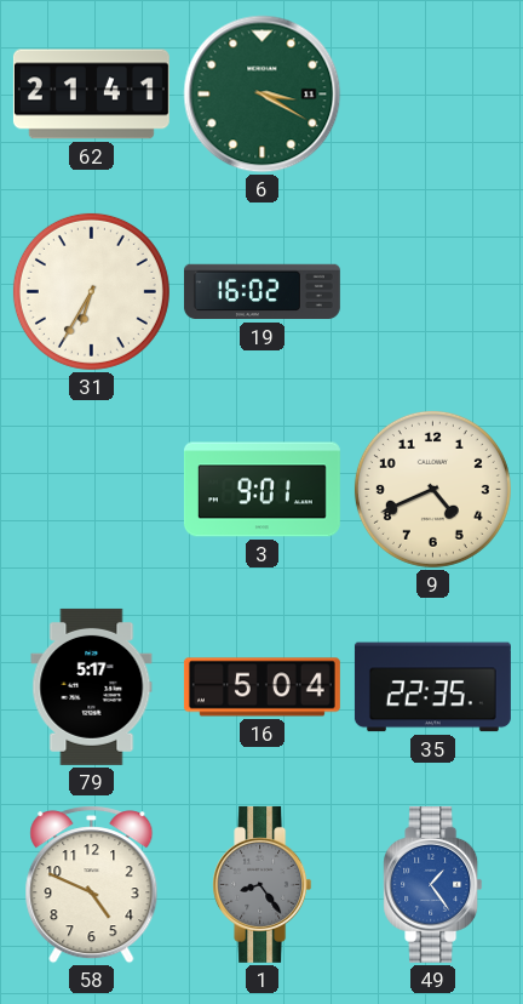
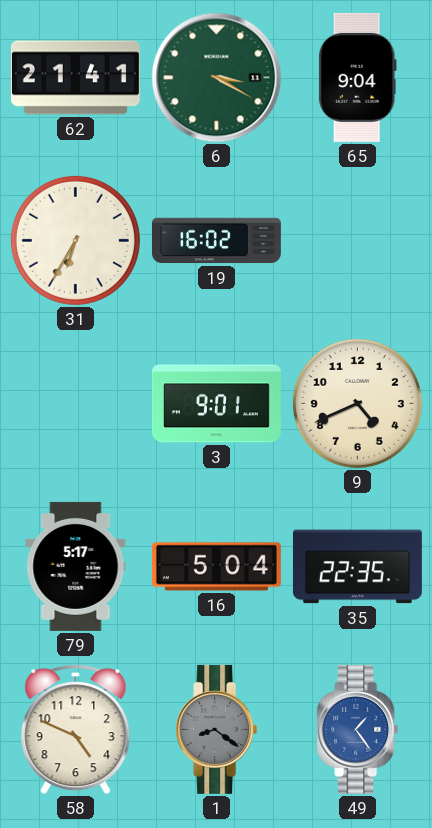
65: none -> 9:04 (357, 77)
1: 8:24 -> 8:21 (217, 729)
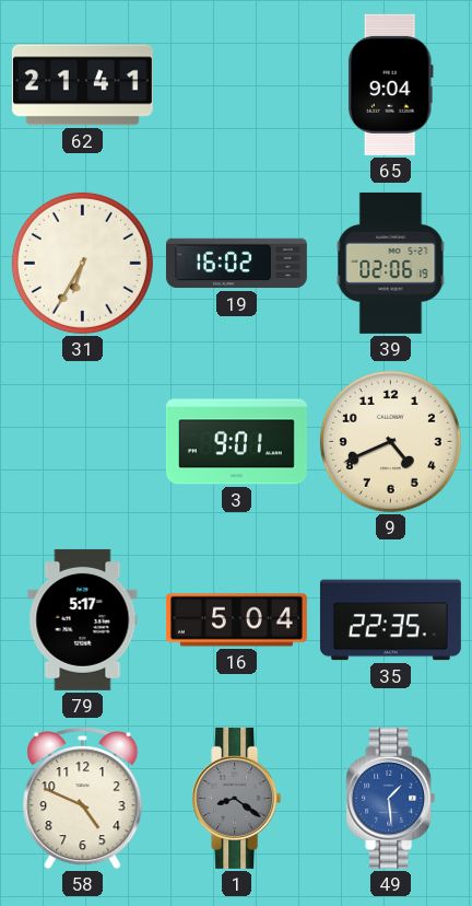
6: 3:20 -> none (217, 78)
39: none -> 02:06 (391, 263)
49: 1:24 -> 1:29 (391, 798)
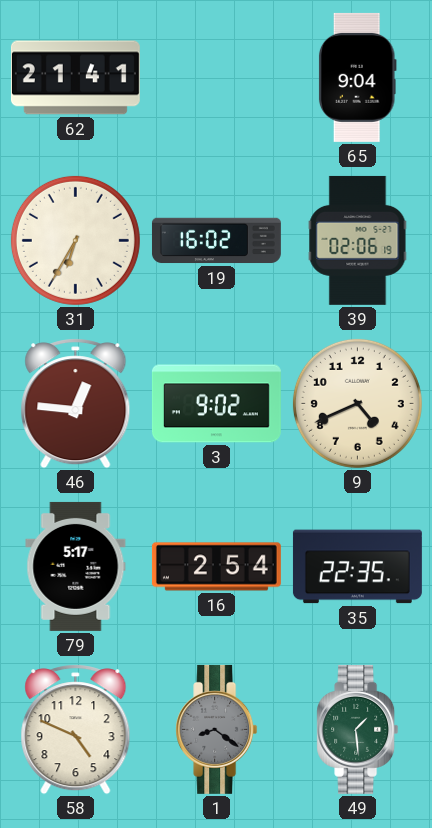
46: none -> 12:46 (76, 404)
3: 9:01 -> 9:02 (216, 404)
16: 5:04 -> 2:54 (216, 567)
49 dial: blue -> green (358, 729)
